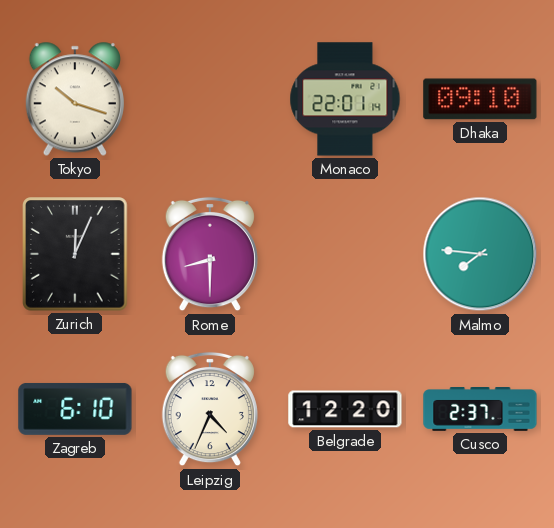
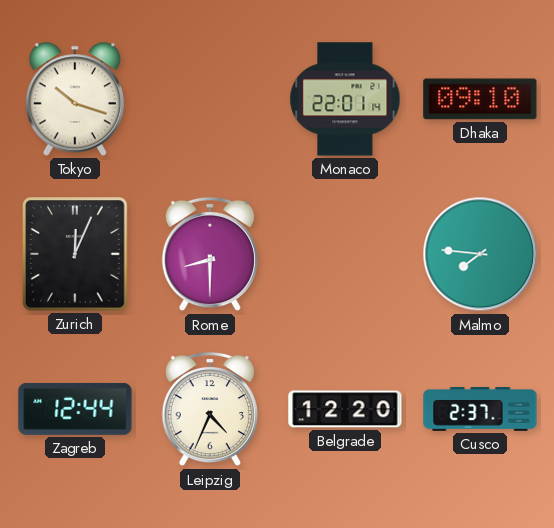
Zagreb: 6:10 -> 12:44 (75, 409)
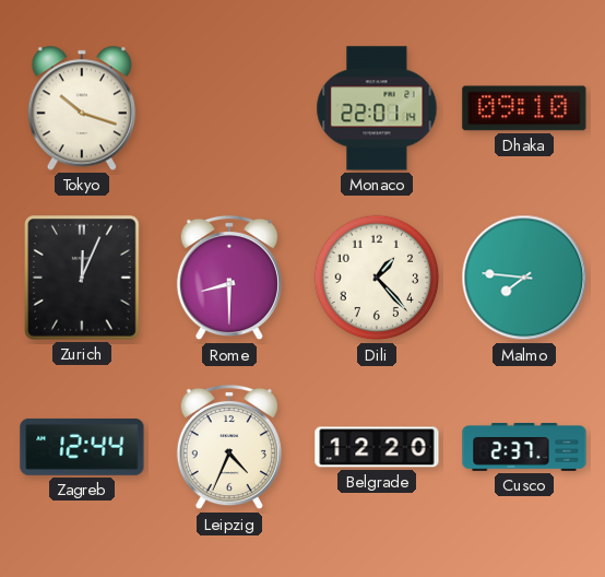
Dili: none -> 1:23 (377, 278)
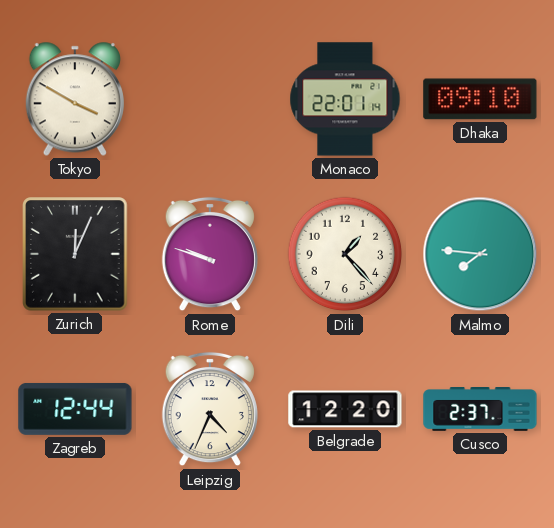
Tokyo: 10:18 -> 3:50 (75, 99)
Rome: 8:30 -> 9:48 (210, 254)
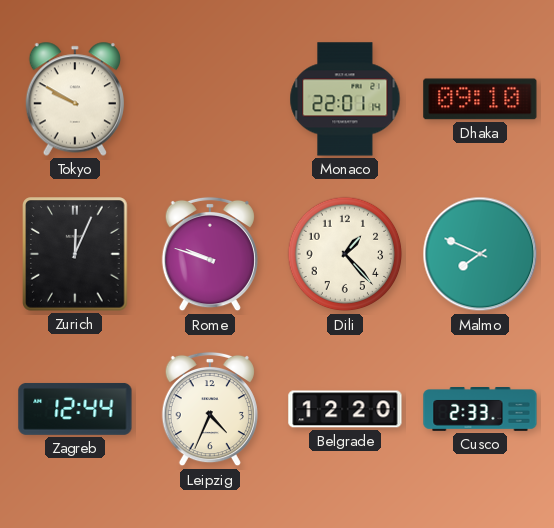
Tokyo: 3:50 -> 9:50 (75, 99)
Malmo: 7:46 -> 7:49 (480, 254)
Cusco: 2:37 -> 2:33 (480, 410)
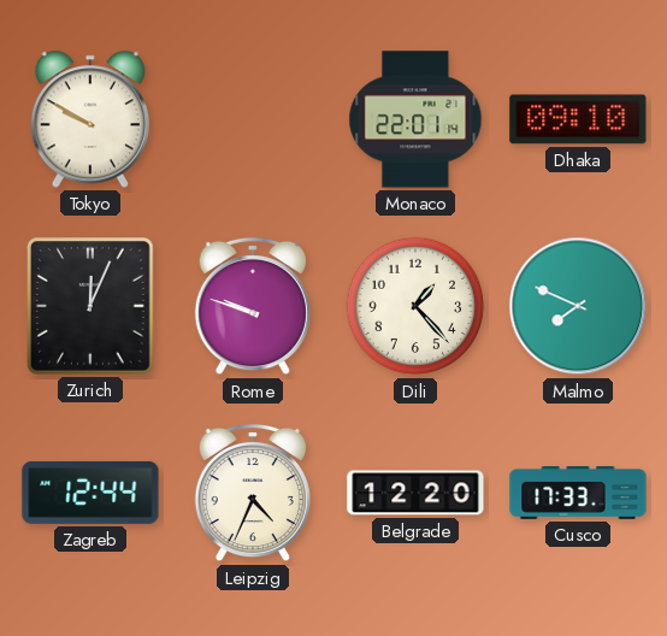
Cusco: 2:33 -> 17:33 (578, 494)
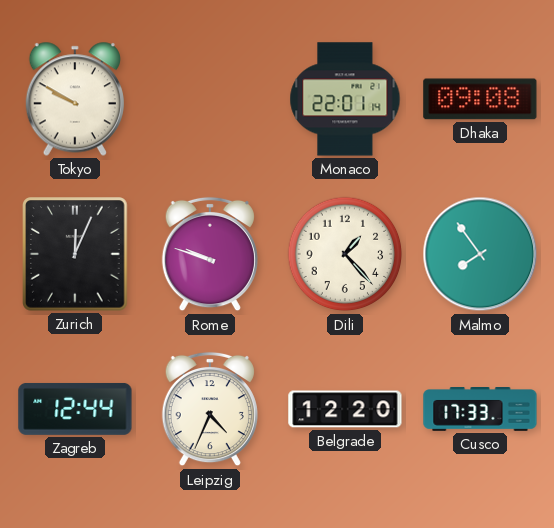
Dhaka: 09:10 -> 09:08 (480, 99)
Malmo: 7:49 -> 7:54 (480, 254)
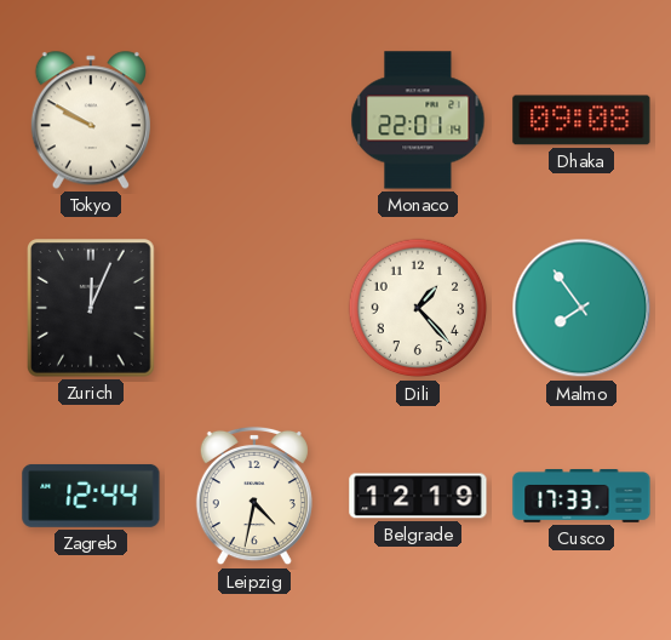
Rome: 9:48 -> none (210, 254)
Leipzig: 4:34 -> 4:32 (254, 496)
Belgrade: 12:20 -> 12:19 (418, 496)
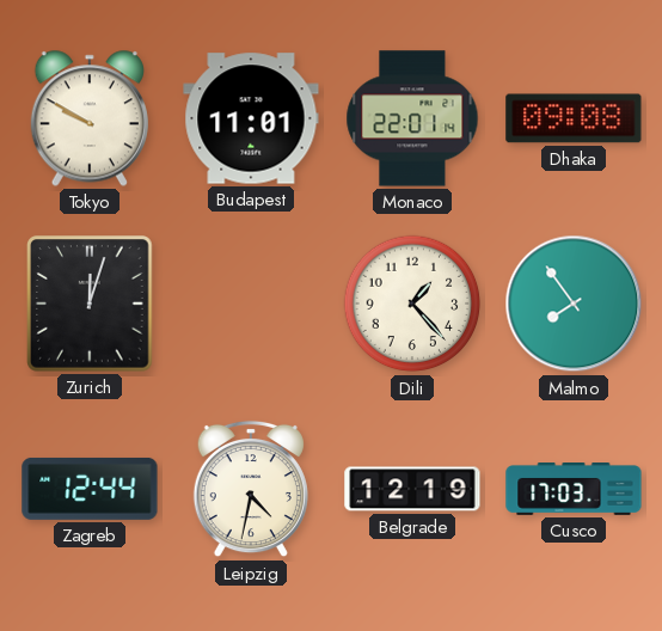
Budapest: none -> 11:01 (251, 118)
Zurich: 12:04 -> 12:03 (90, 304)
Cusco: 17:33 -> 17:03 (574, 490)
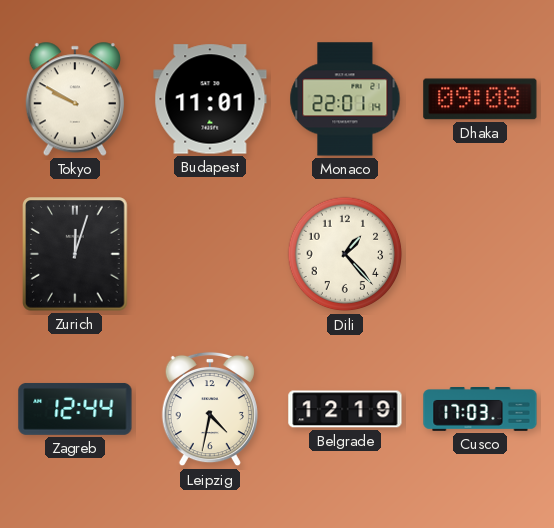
Malmo: 7:54 -> none (574, 304)
